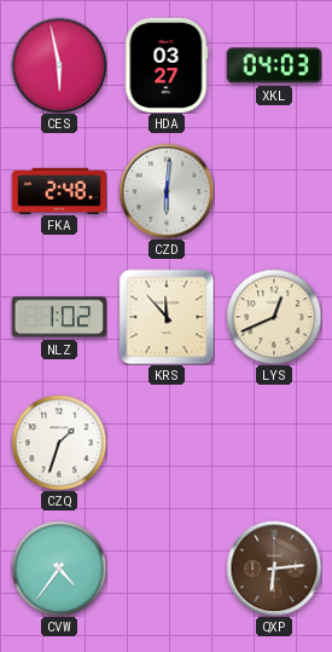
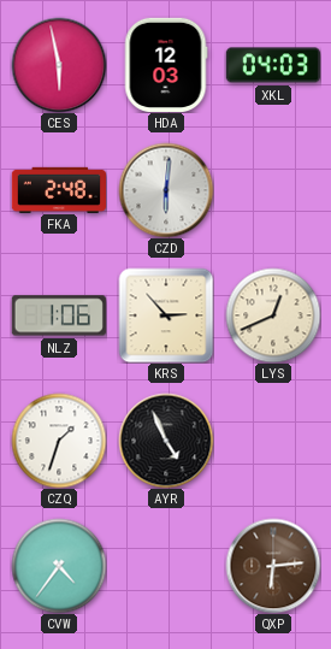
HDA: 03:27 -> 12:03 (166, 64)
NLZ: 1:02 -> 1:06 (59, 315)
KRS: 11:53 -> 2:53 (166, 315)
AYR: none -> 4:56 (166, 441)
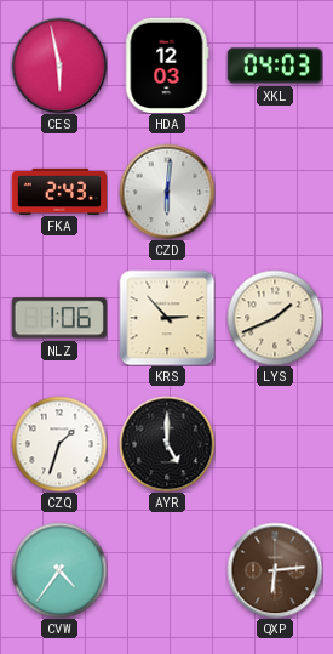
FKA: 2:48 -> 2:43 (58, 190)
LYS: 12:41 -> 1:41 (275, 318)
AYR: 4:56 -> 5:00 (167, 444)
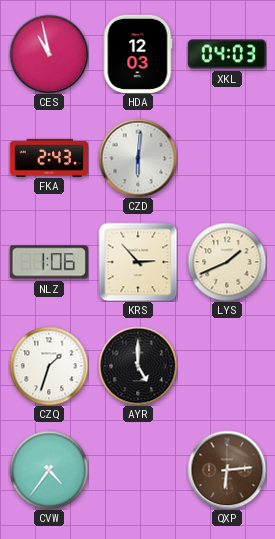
CES: 5:58 -> 10:58 (49, 54)
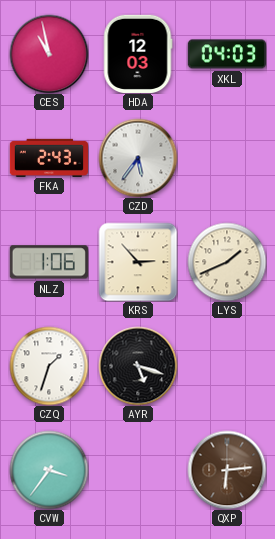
CZD: 6:01 -> 5:36 (138, 158)
AYR: 5:00 -> 5:18 (138, 366)
CVW: 4:36 -> 3:36 (49, 470)
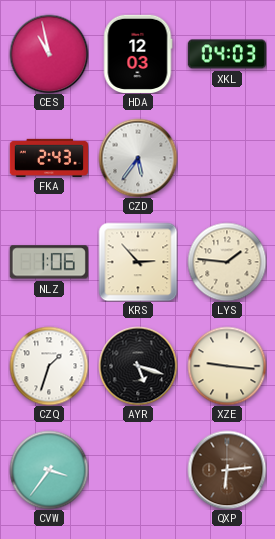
LYS: 1:41 -> 1:46 (227, 262)
XZE: none -> 9:16 (227, 366)
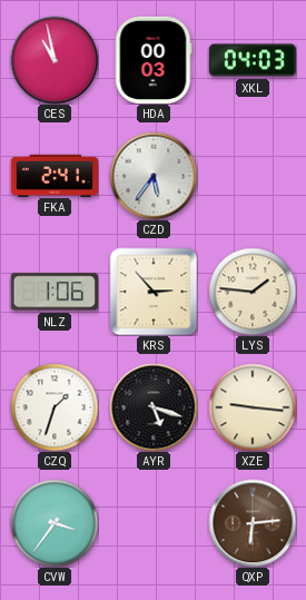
HDA: 12:03 -> 00:03 (154, 59)
FKA: 2:43 -> 2:41 (53, 175)
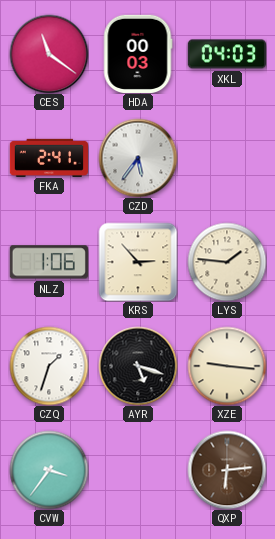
CES: 10:58 -> 11:21 (49, 54)
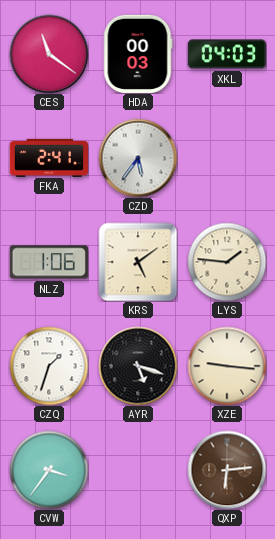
KRS: 2:53 -> 5:09 (138, 262)
